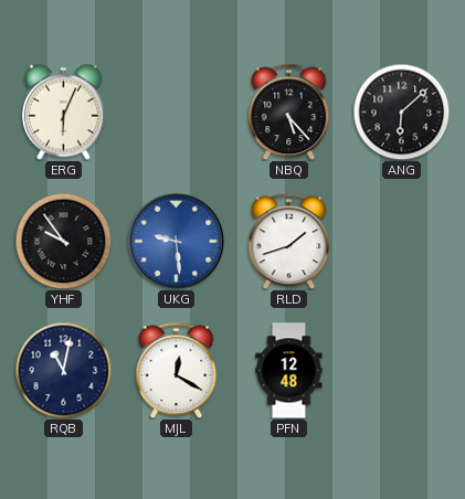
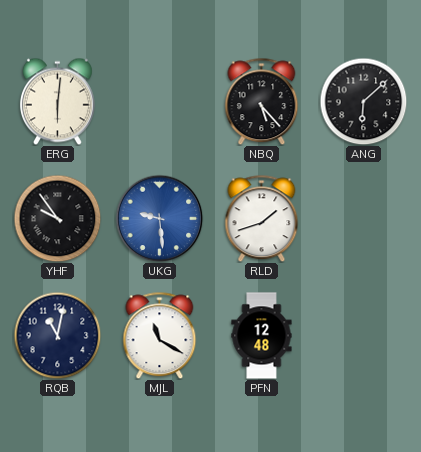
ERG: 6:04 -> 6:01 (57, 101)
MJL: 12:20 -> 11:20 (160, 335)
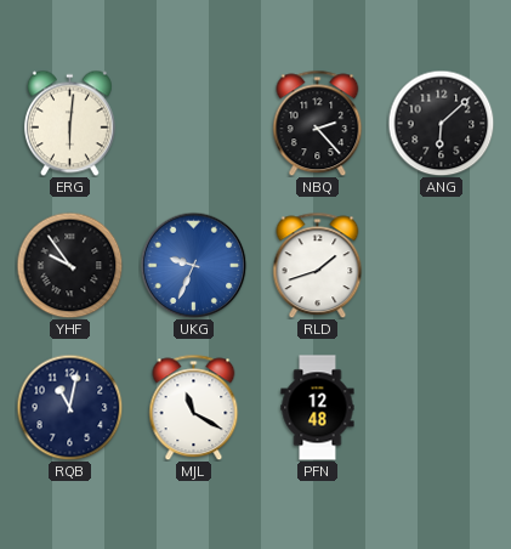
NBQ: 5:23 -> 2:23 (318, 123)
UKG: 9:29 -> 9:34 (193, 265)
